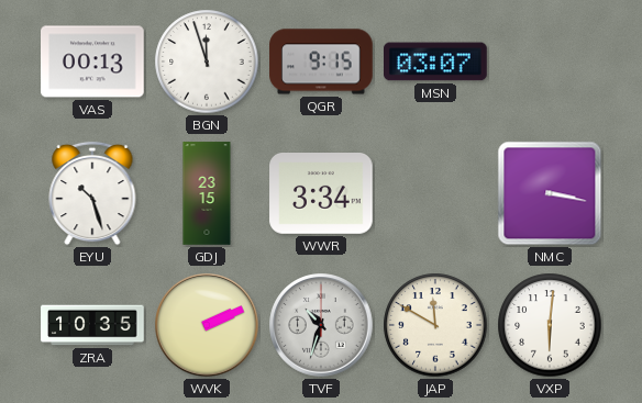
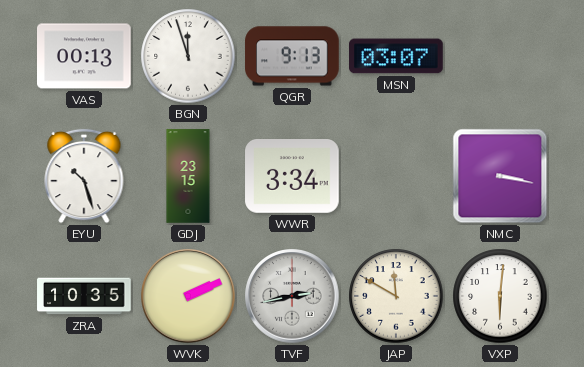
QGR: 9:15 -> 9:13 (292, 56)
TVF: 10:33 -> 2:43 (292, 296)
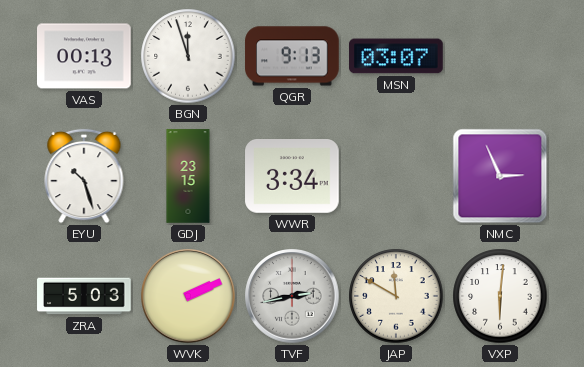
NMC: 3:17 -> 2:56 (500, 176)
ZRA: 10:35 -> 5:03 (84, 296)
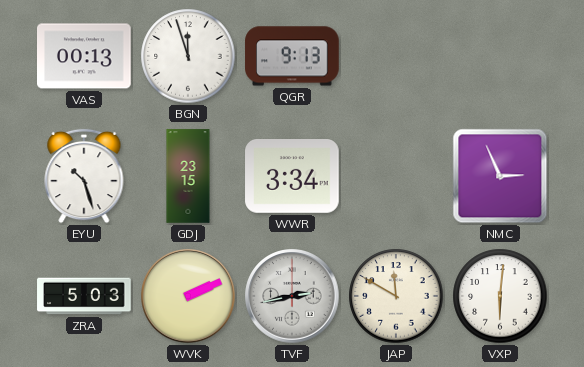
MSN: 03:07 -> none (397, 56)
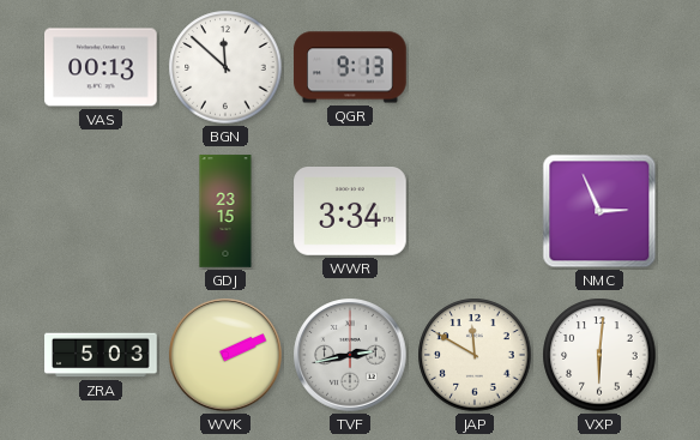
BGN: 11:57 -> 11:52 (225, 67)
EYU: 10:27 -> none (84, 176)
